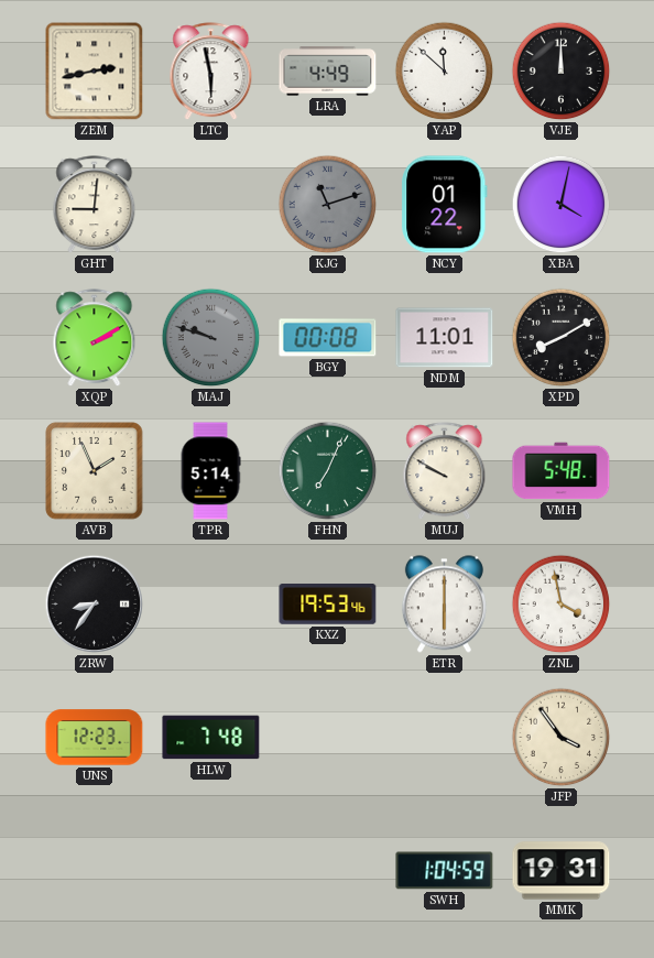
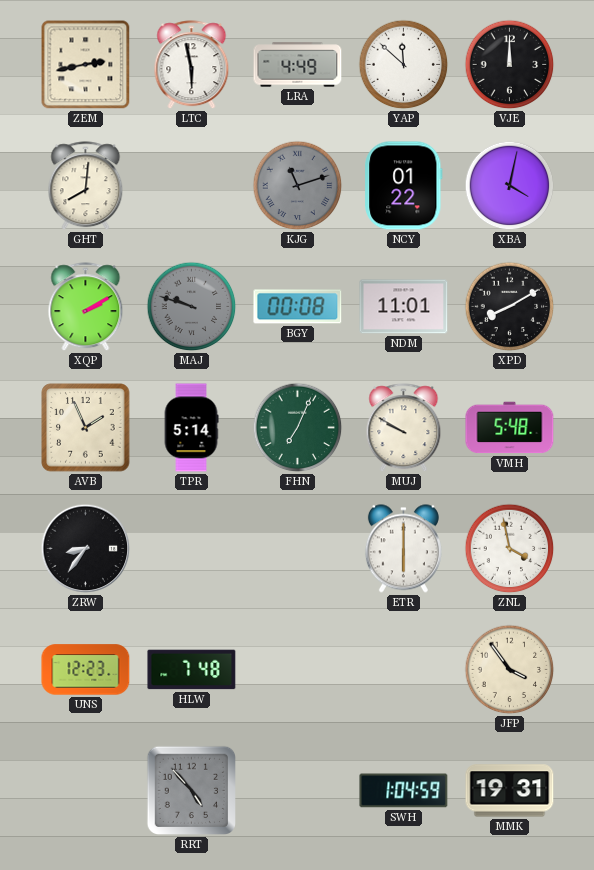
GHT: 9:01 -> 8:01 (86, 186)
KXZ: 19:53 -> none (328, 605)
RRT: none -> 4:53 (192, 791)
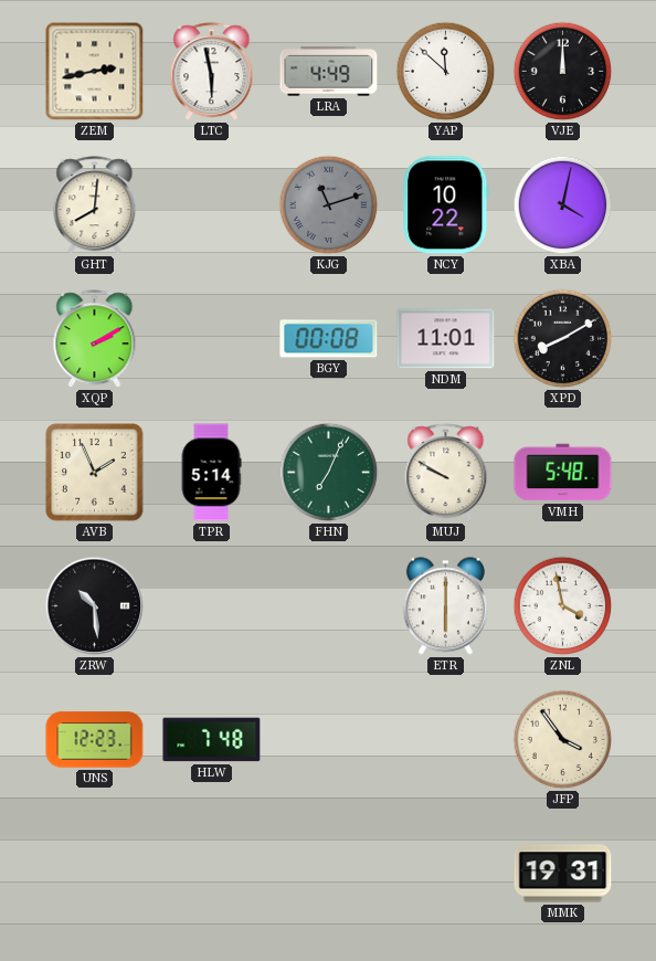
NCY: 01:22 -> 10:22 (446, 205)
MAJ: 9:48 -> none (192, 307)
ZRW: 8:36 -> 10:29 (95, 606)
RRT: 4:53 -> none (192, 791)
SWH: 1:04 -> none (404, 791)
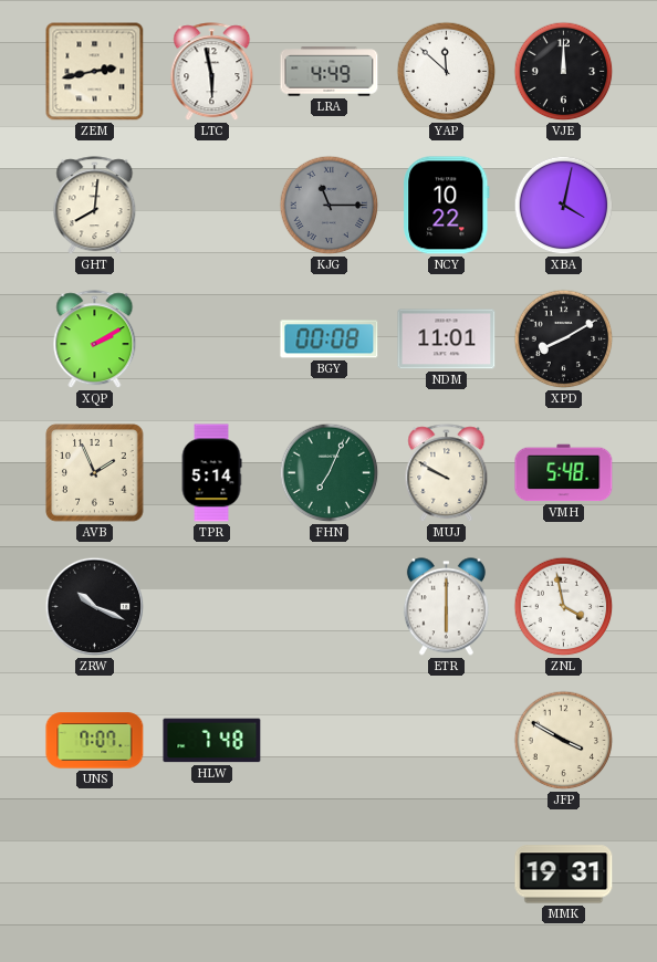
KJG: 11:12 -> 11:15 (330, 206)
ZRW: 10:29 -> 10:19 (95, 607)
UNS: 12:23 -> 7:07 (95, 741)
JFP: 3:54 -> 3:50 (564, 741)
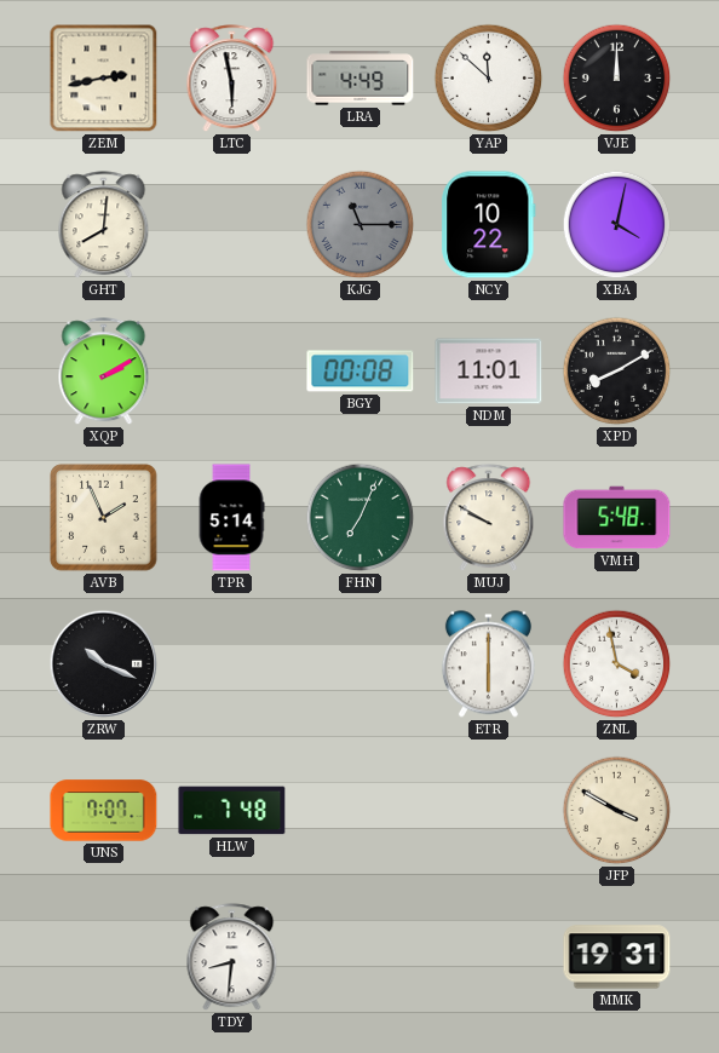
TDY: none -> 8:31 (232, 957)
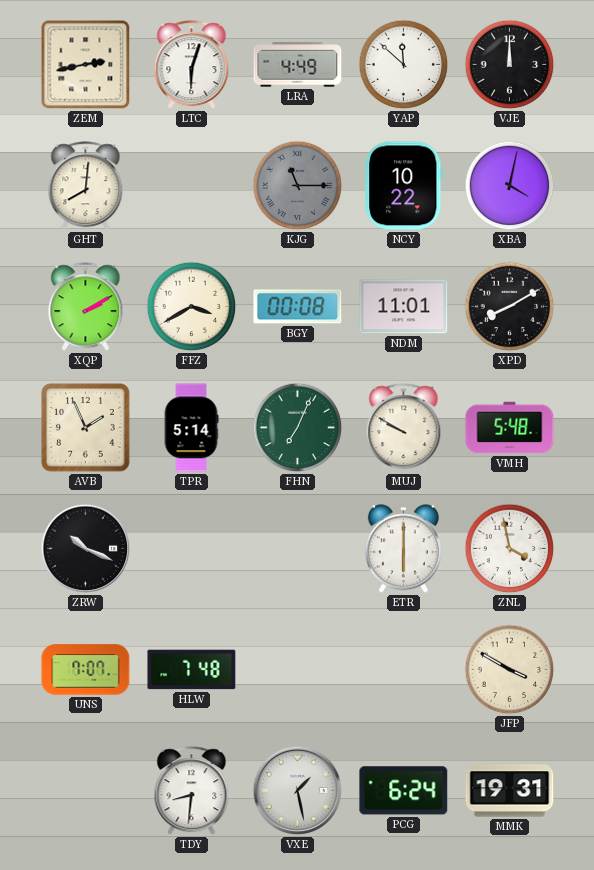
LTC: 5:58 -> 6:03 (192, 65)
FFZ: none -> 3:40 (192, 307)
VXE: none -> 1:28 (298, 791)
PCG: none -> 6:24 (404, 791)
